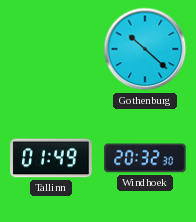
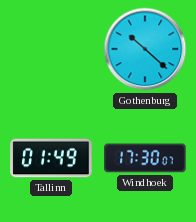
Windhoek: 20:32 -> 17:30 (145, 158)
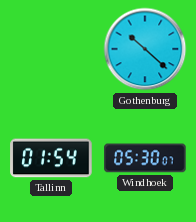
Tallinn: 01:49 -> 01:54 (51, 158)
Windhoek: 17:30 -> 05:30 (145, 158)
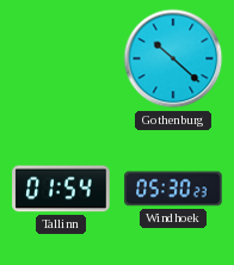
Windhoek: 05:30:07 -> 05:30:23 (173, 189)
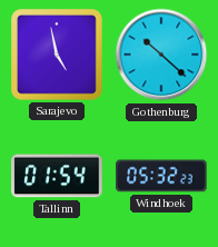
Sarajevo: none -> 4:58 (57, 55)
Windhoek: 05:30 -> 05:32 (161, 176)
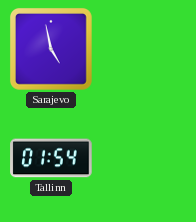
Gothenburg: 10:22 -> none (161, 55)
Windhoek: 05:32 -> none (161, 176)
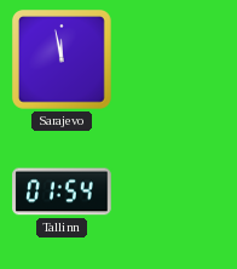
Sarajevo: 4:58 -> 11:58 (62, 59)
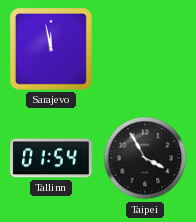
Taipei: none -> 3:55 (145, 158)
